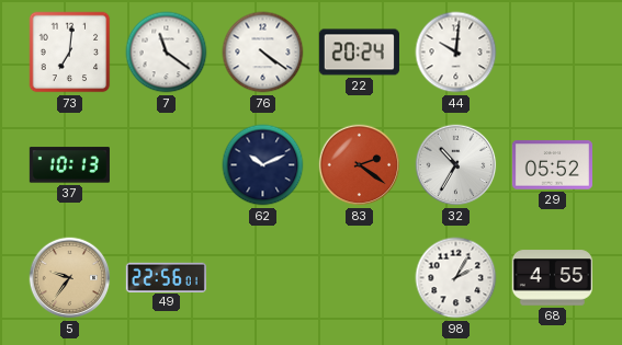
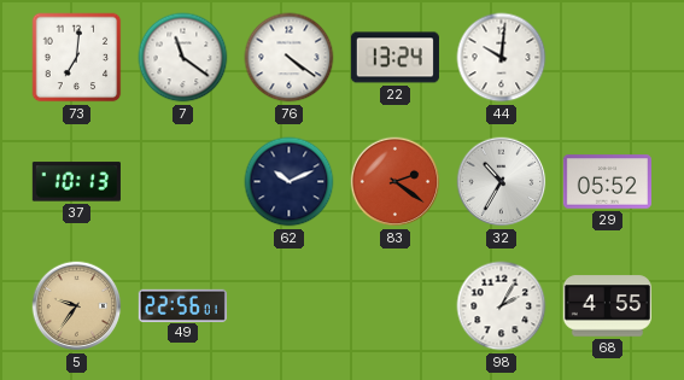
22: 20:24 -> 13:24 (394, 58)
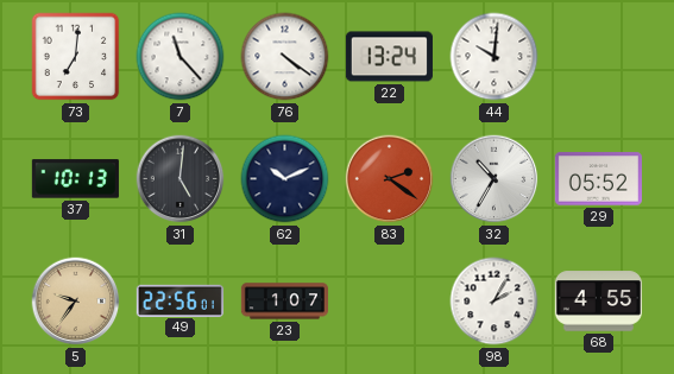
7: 11:21 -> 11:23 (181, 57)
31: none -> 5:01 (181, 179)
23: none -> 1:07 (284, 302)
